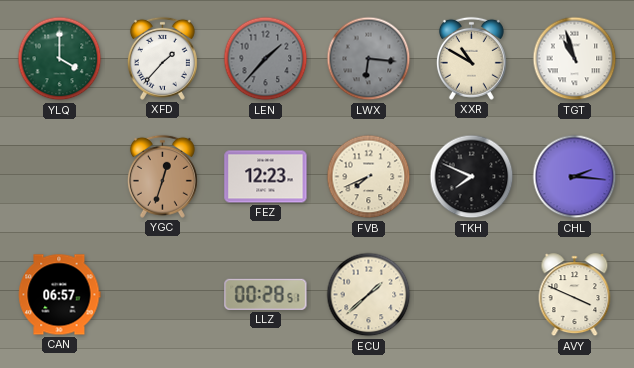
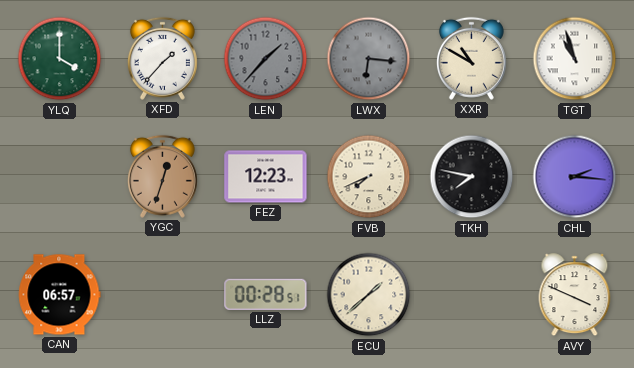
TKH: 7:49 -> 7:47 (472, 177)
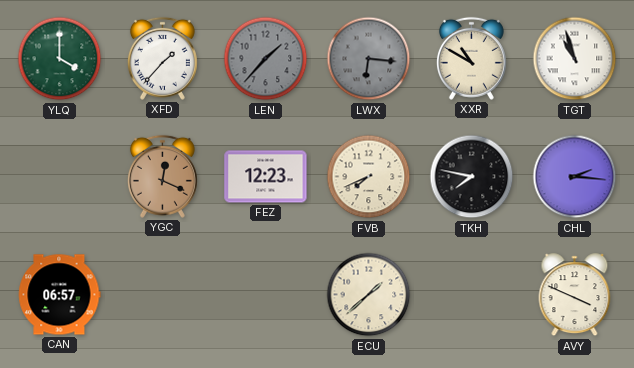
YGC: 12:33 -> 12:19 (162, 176)
LLZ: 00:28 -> none (266, 294)
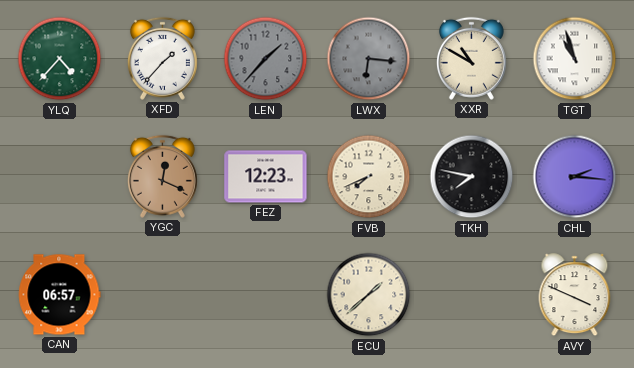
YLQ: 4:00 -> 4:37 (60, 59)
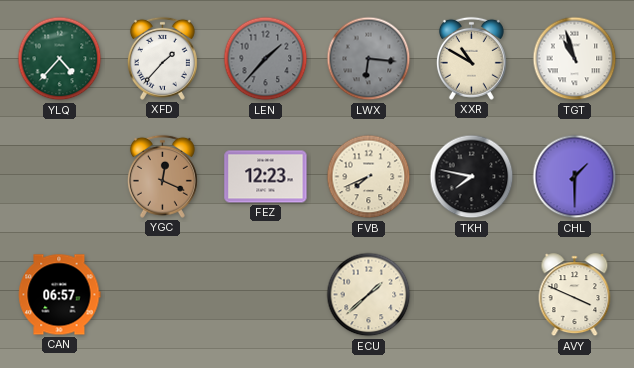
CHL: 2:16 -> 1:30 (575, 177)
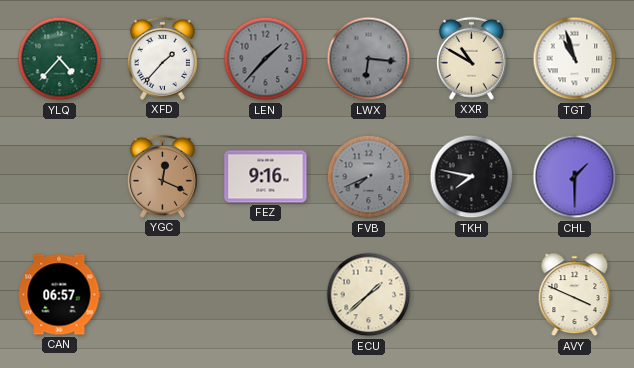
FEZ: 12:23 -> 9:16 (266, 177)
FVB dial: cream -> grey (369, 177)
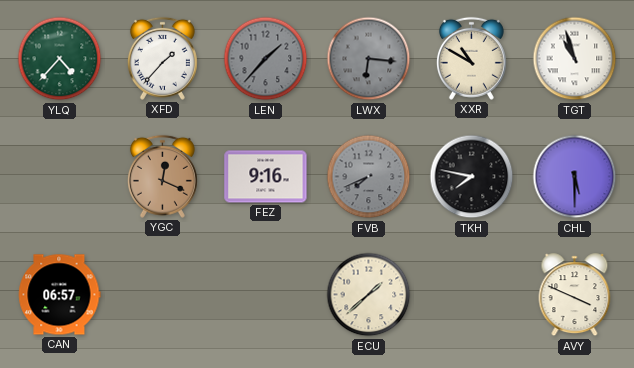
CHL: 1:30 -> 5:30 (575, 177)
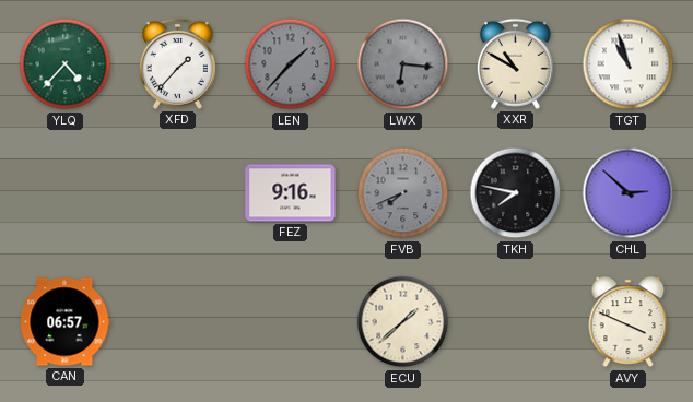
YGC: 12:19 -> none (162, 176)
CHL: 5:30 -> 2:52 (629, 193)
